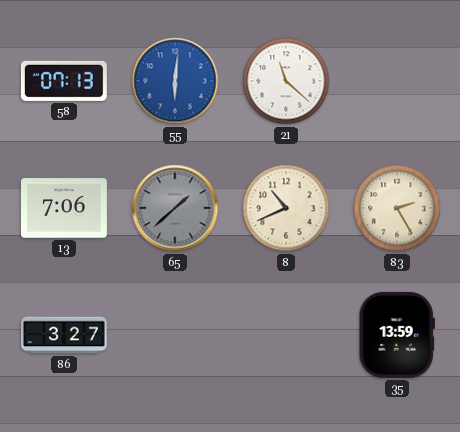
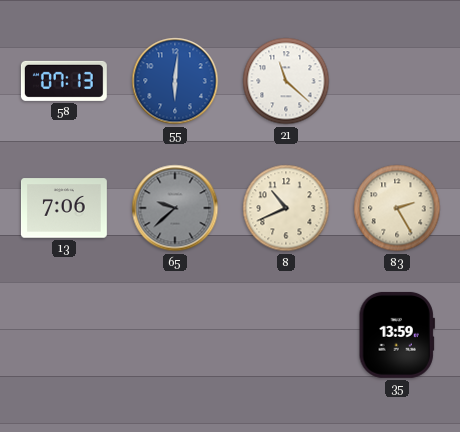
65: 1:38 -> 9:38 (175, 208)
86: 3:27 -> none (65, 335)
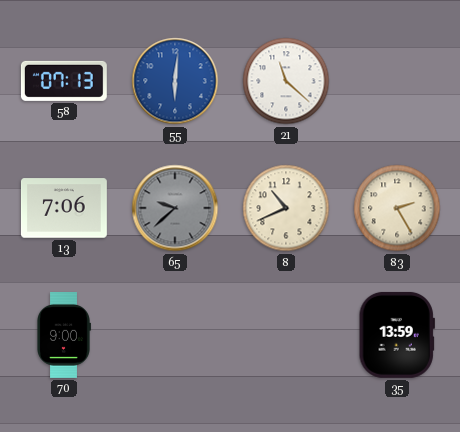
70: none -> 9:00 (64, 336)
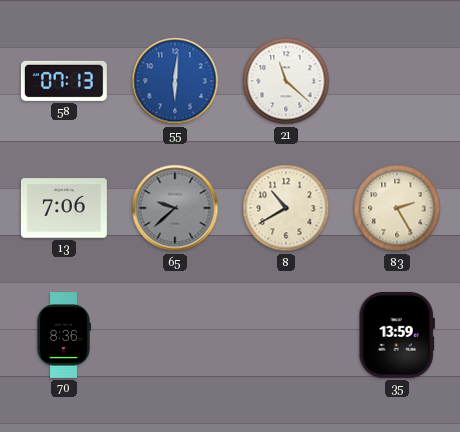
8: 10:41 -> 10:40 (286, 208)
70: 9:00 -> 8:36 (64, 336)
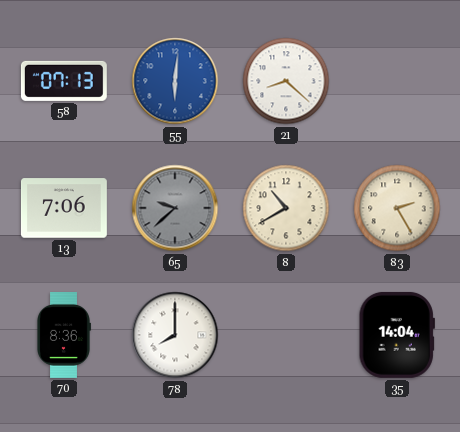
21: 11:22 -> 8:22 (286, 81)
78: none -> 8:00 (175, 335)
35: 13:59 -> 14:04 (397, 335)
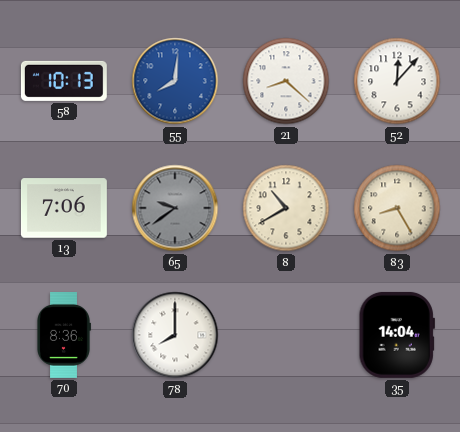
58: 07:13 -> 10:13 (64, 81)
55: 6:01 -> 8:01 (175, 81)
52: none -> 12:07 (397, 81)
65: 9:38 -> 9:39 (175, 208)
83: 2:25 -> 8:25 (397, 208)
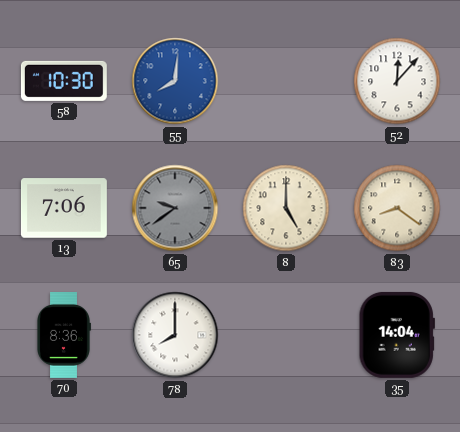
58: 10:13 -> 10:30 (64, 81)
21: 8:22 -> none (286, 81)
8: 10:40 -> 5:00 (286, 208)
83: 8:25 -> 8:21 (397, 208)
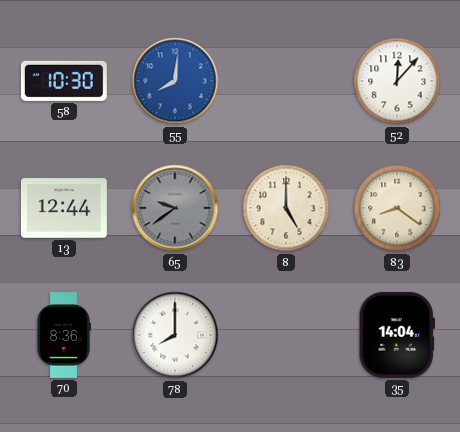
13: 7:06 -> 12:44 (64, 208)
